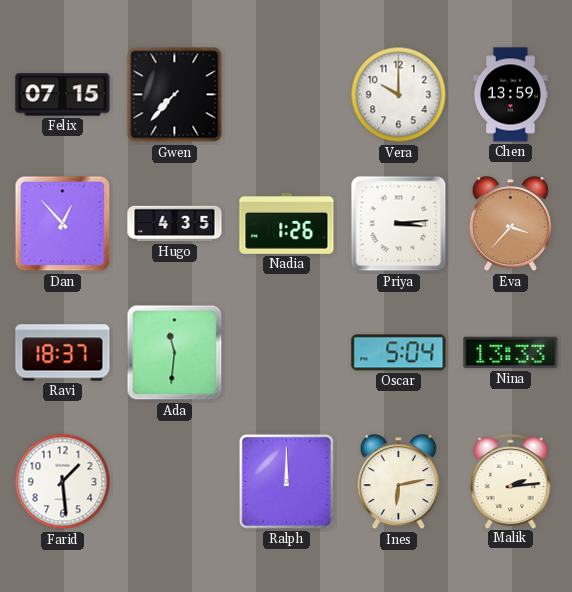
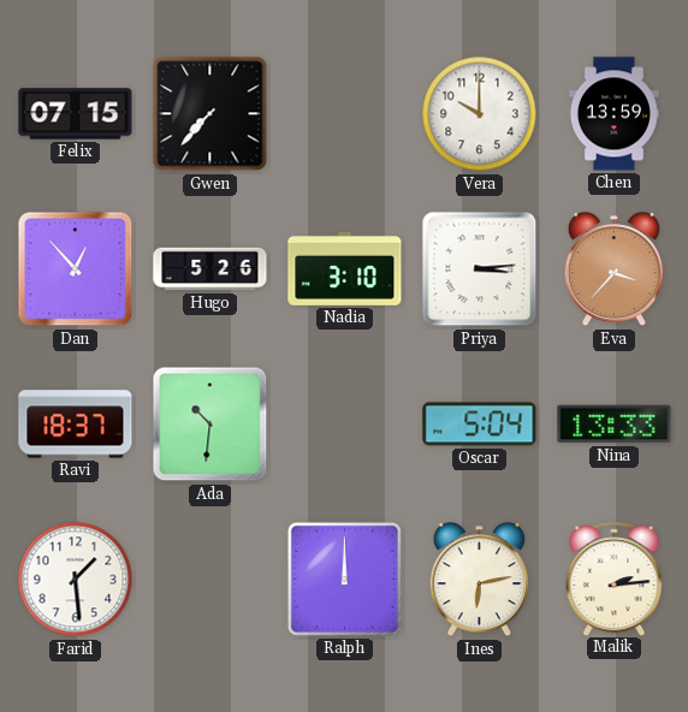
Hugo: 4:35 -> 5:26 (210, 269)
Nadia: 1:26 -> 3:10 (345, 268)
Ada: 11:31 -> 10:31 (210, 425)
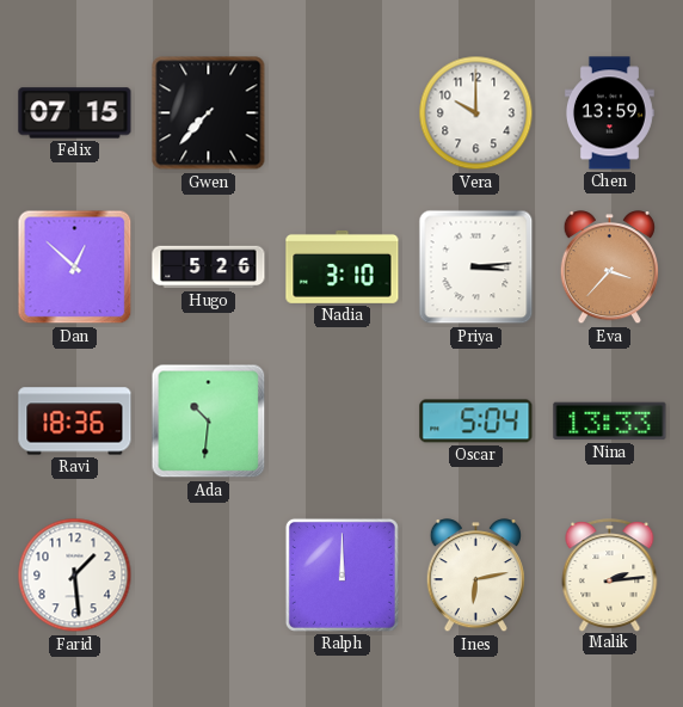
Dan: 12:53 -> 12:52 (75, 268)
Ravi: 18:37 -> 18:36 (75, 422)
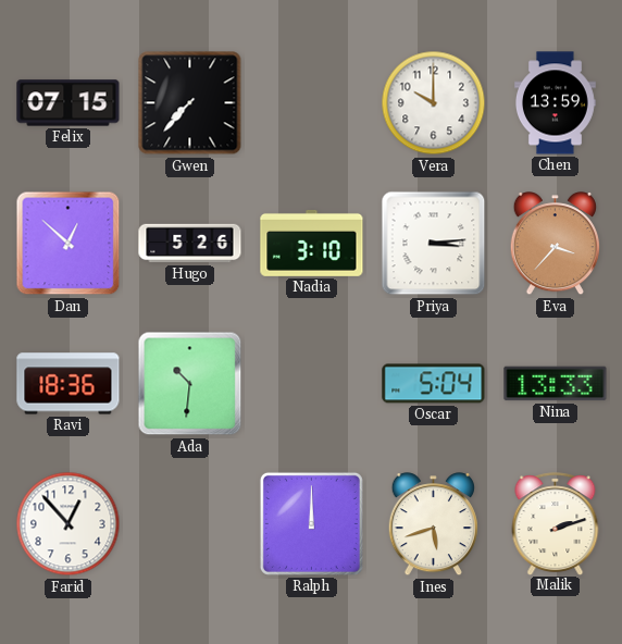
Farid: 1:29 -> 12:53 (69, 524)
Ines: 6:13 -> 5:42 (433, 524)
Malik: 2:14 -> 2:12 (556, 523)
